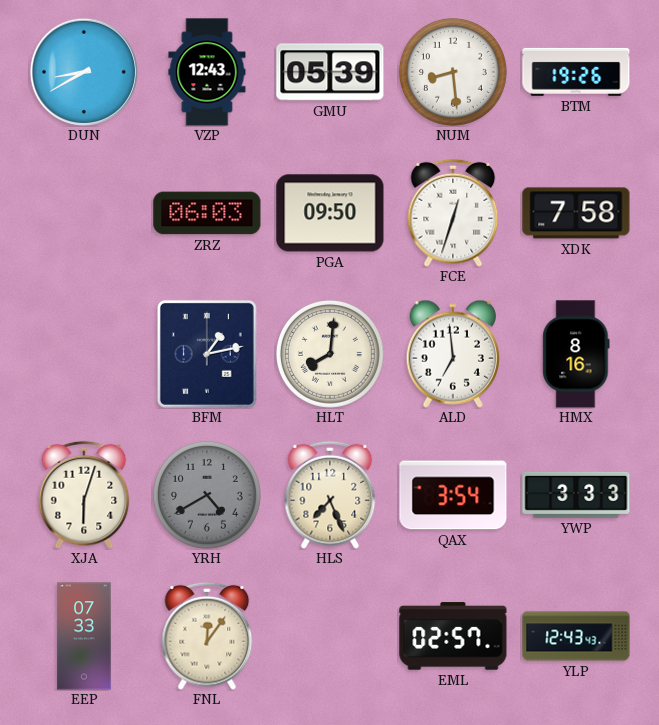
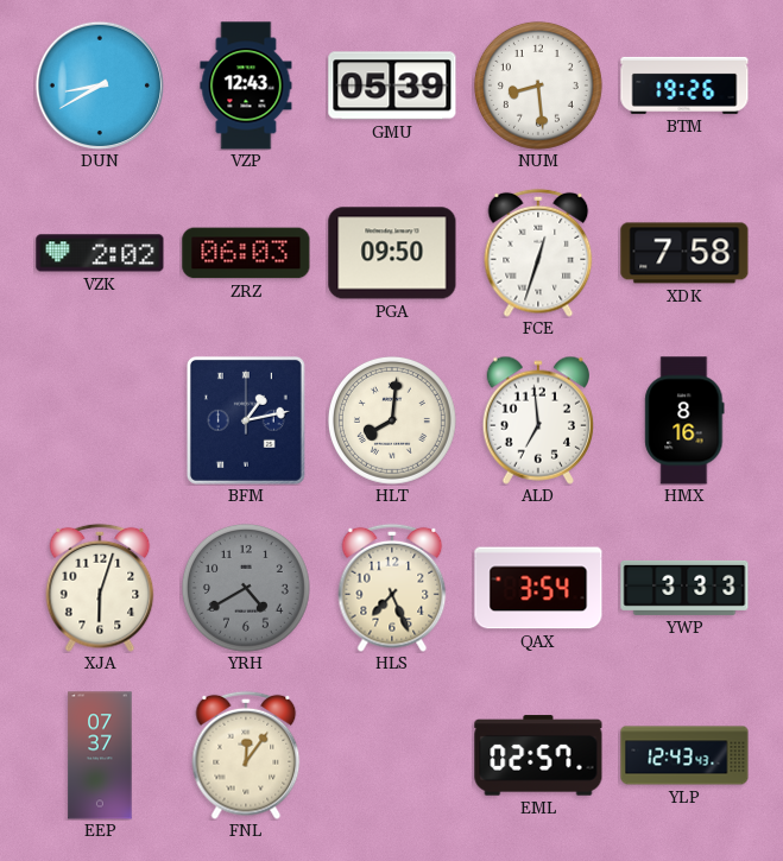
VZK: none -> 2:02 (100, 253)
EEP: 07:33 -> 07:37 (100, 755)
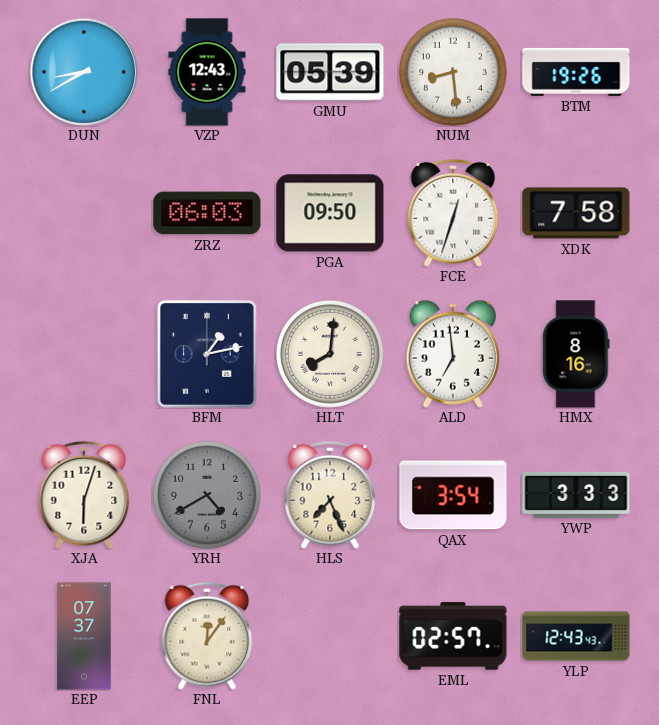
VZK: 2:02 -> none (100, 253)
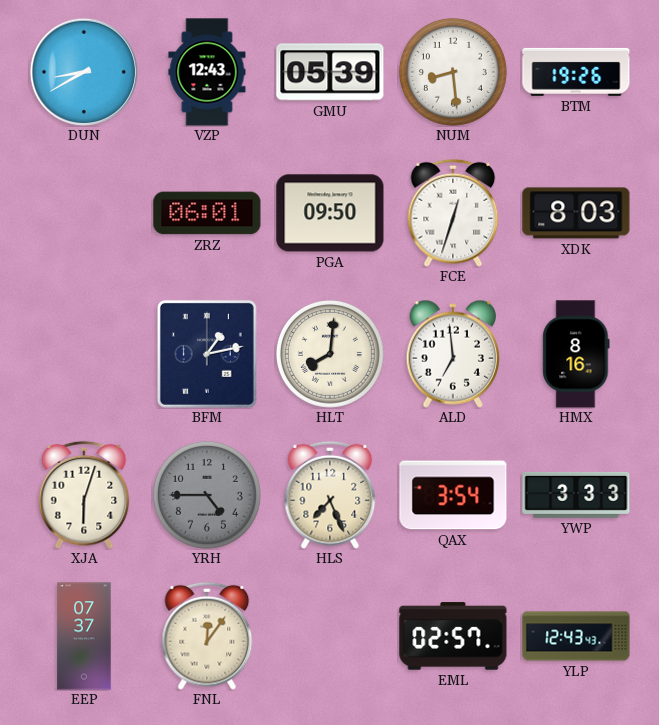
ZRZ: 06:03 -> 06:01 (207, 213)
XDK: 7:58 -> 8:03 (576, 213)
YRH: 4:40 -> 4:45 (207, 495)
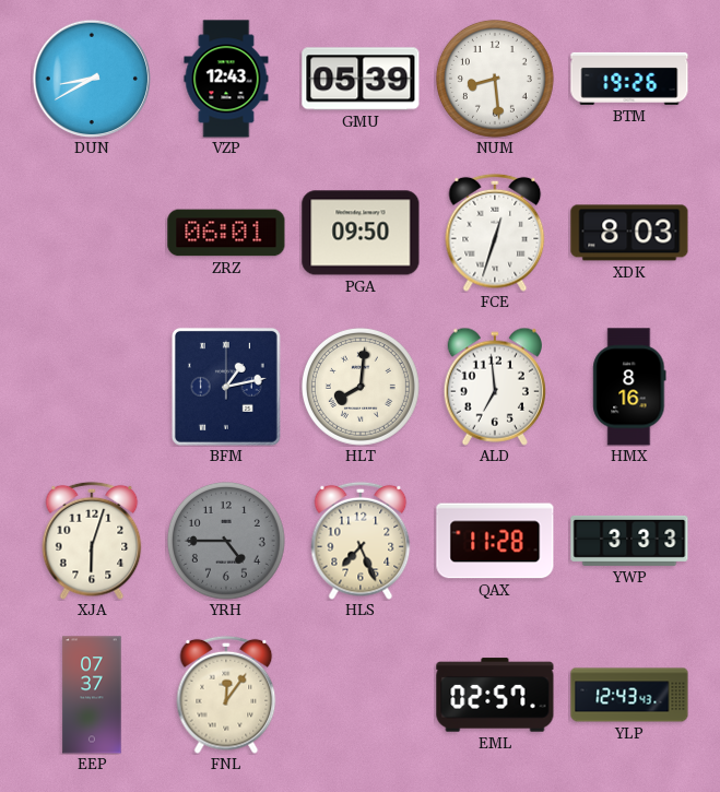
QAX: 3:54 -> 11:28 (495, 541)
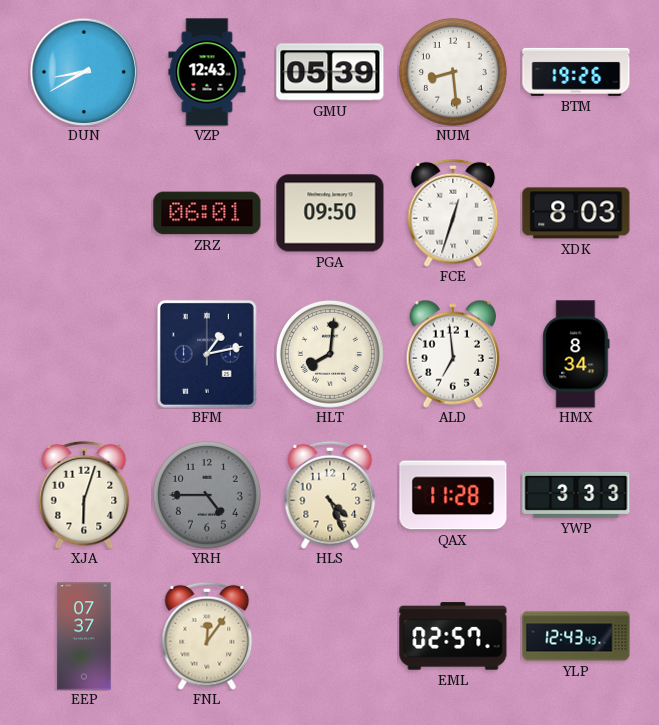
HMX: 8:16 -> 8:34 (576, 354)
HLS: 7:26 -> 4:26 (330, 495)
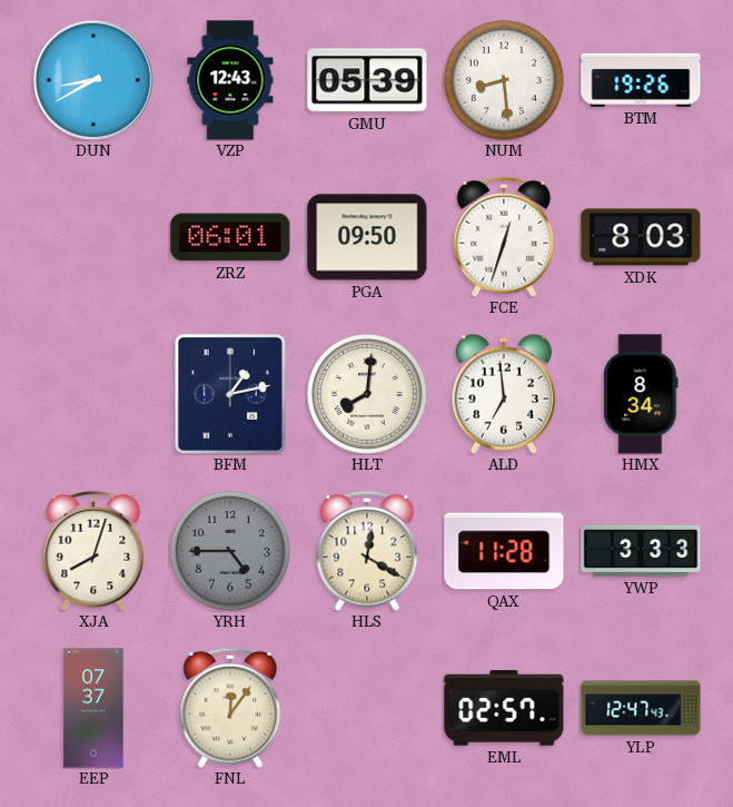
XJA: 6:03 -> 8:03 (93, 551)
HLS: 4:26 -> 12:20 (367, 551)
YLP: 12:43 -> 12:47 (641, 708)
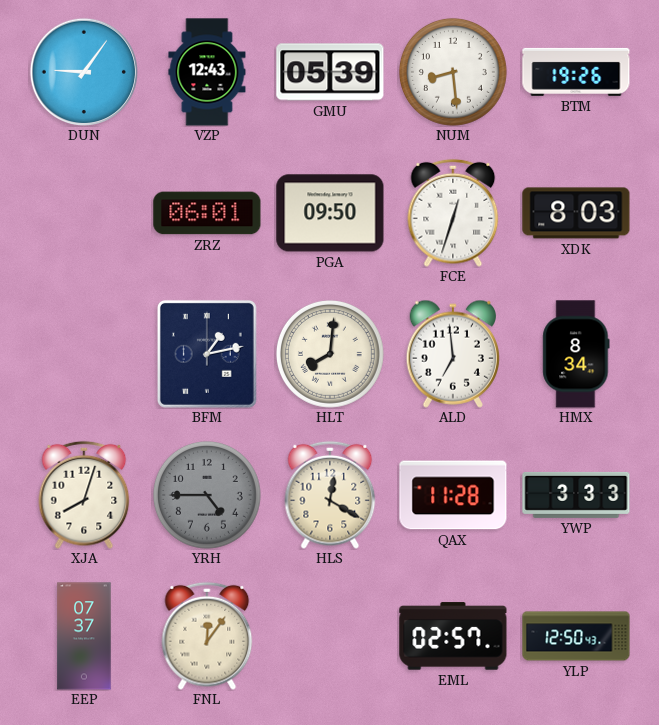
DUN: 8:40 -> 9:06 (83, 71)
YLP: 12:47 -> 12:50 (576, 636)
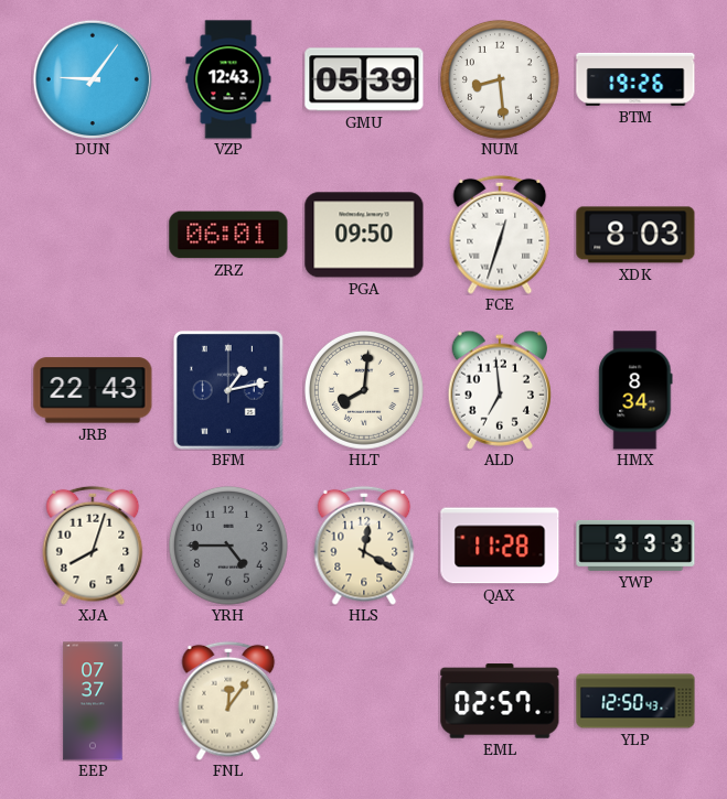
JRB: none -> 22:43 (93, 390)
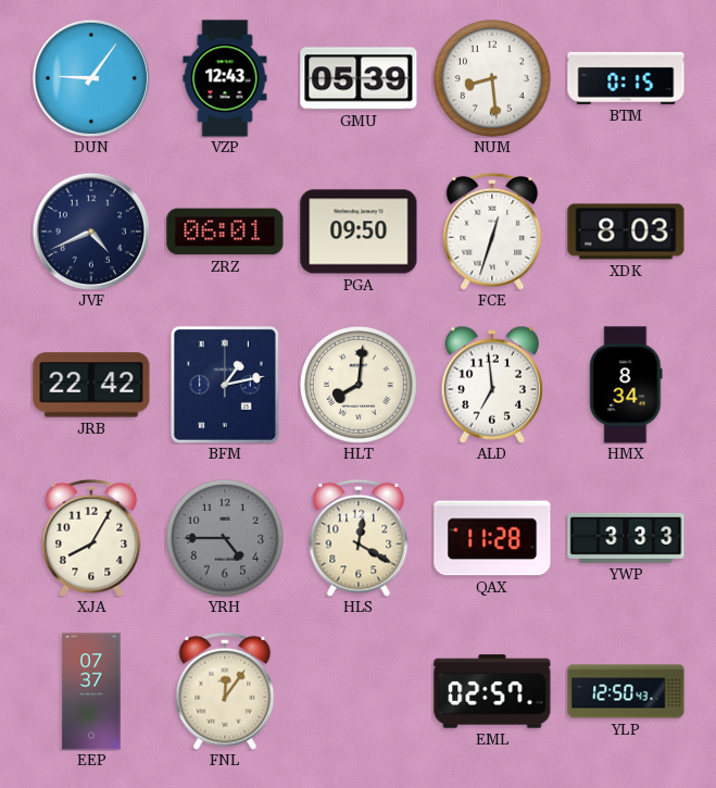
BTM: 19:26 -> 0:15 (626, 78)
JVF: none -> 4:41 (90, 230)
JRB: 22:43 -> 22:42 (91, 385)
XJA: 8:03 -> 8:05 (91, 538)
